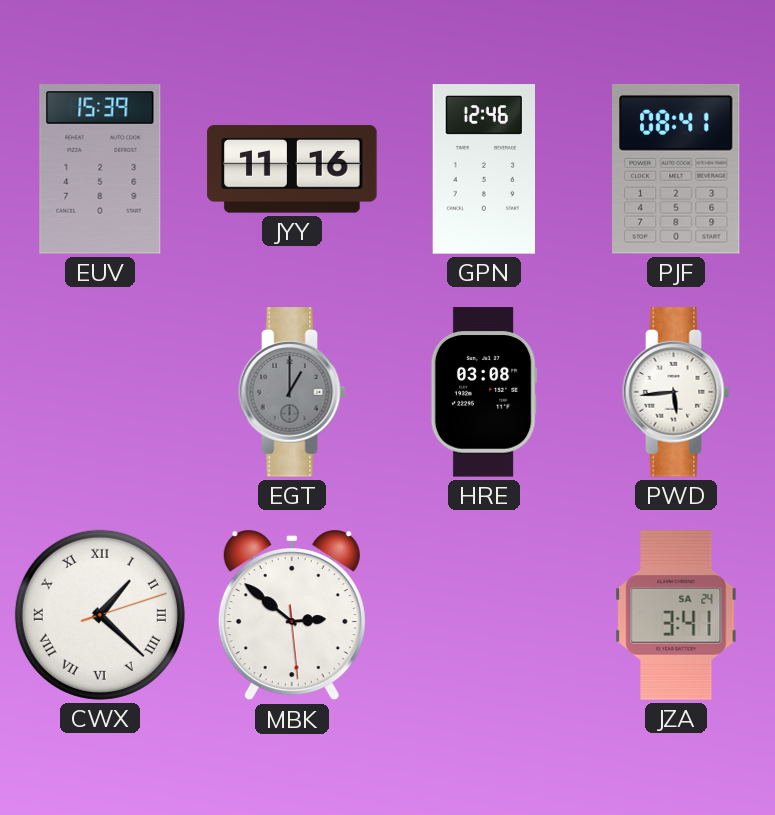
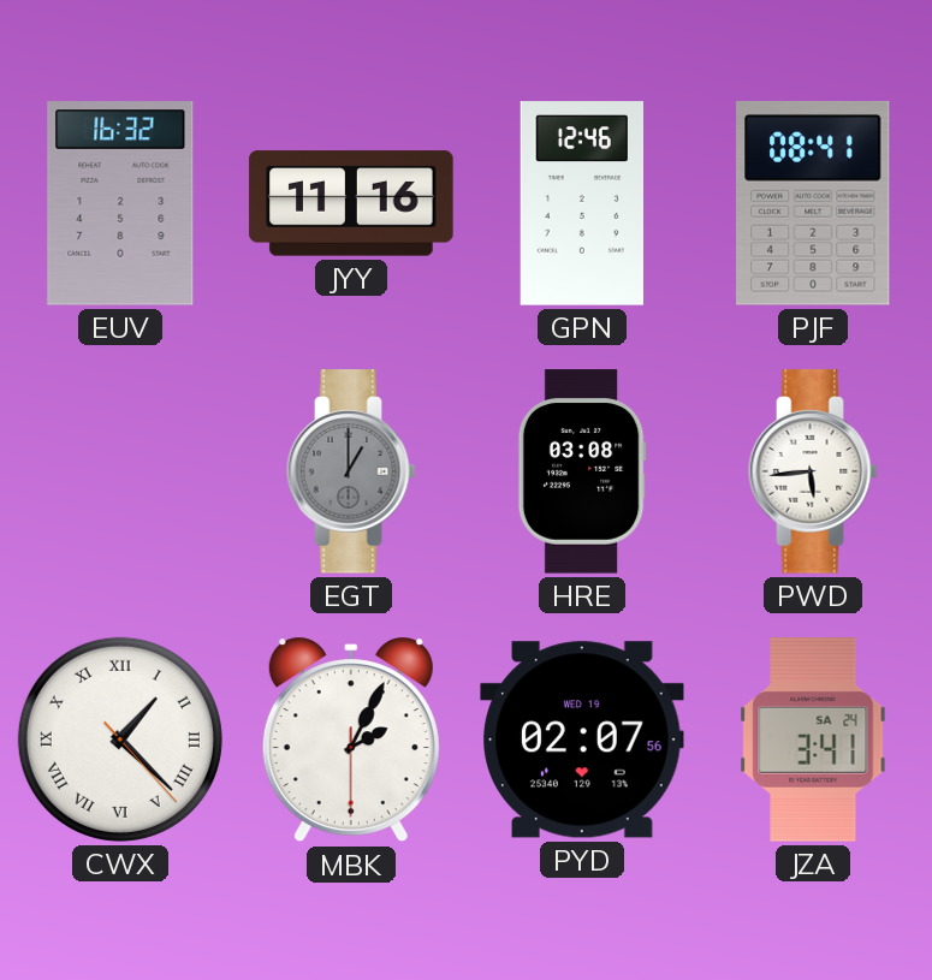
EUV: 15:39 -> 16:32 (120, 203)
CWX: 1:22:12 -> 1:22:23 (120, 740)
MBK: 2:51 -> 2:04 (351, 740)
PYD: none -> 02:07 (582, 740)
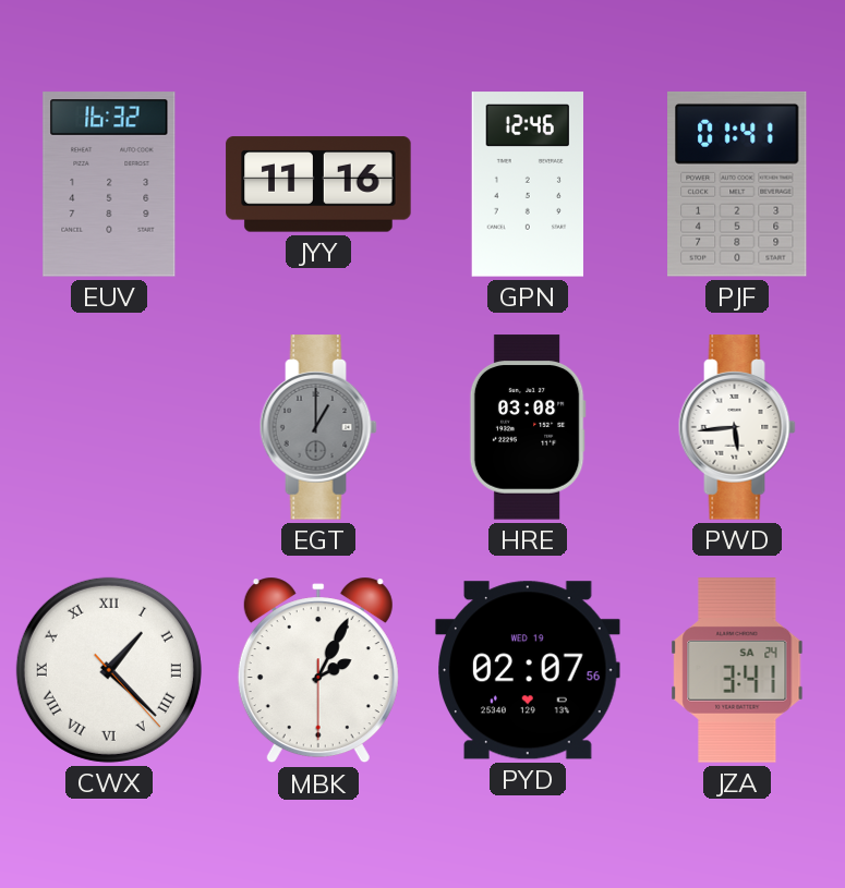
PJF: 08:41 -> 01:41 (737, 184)
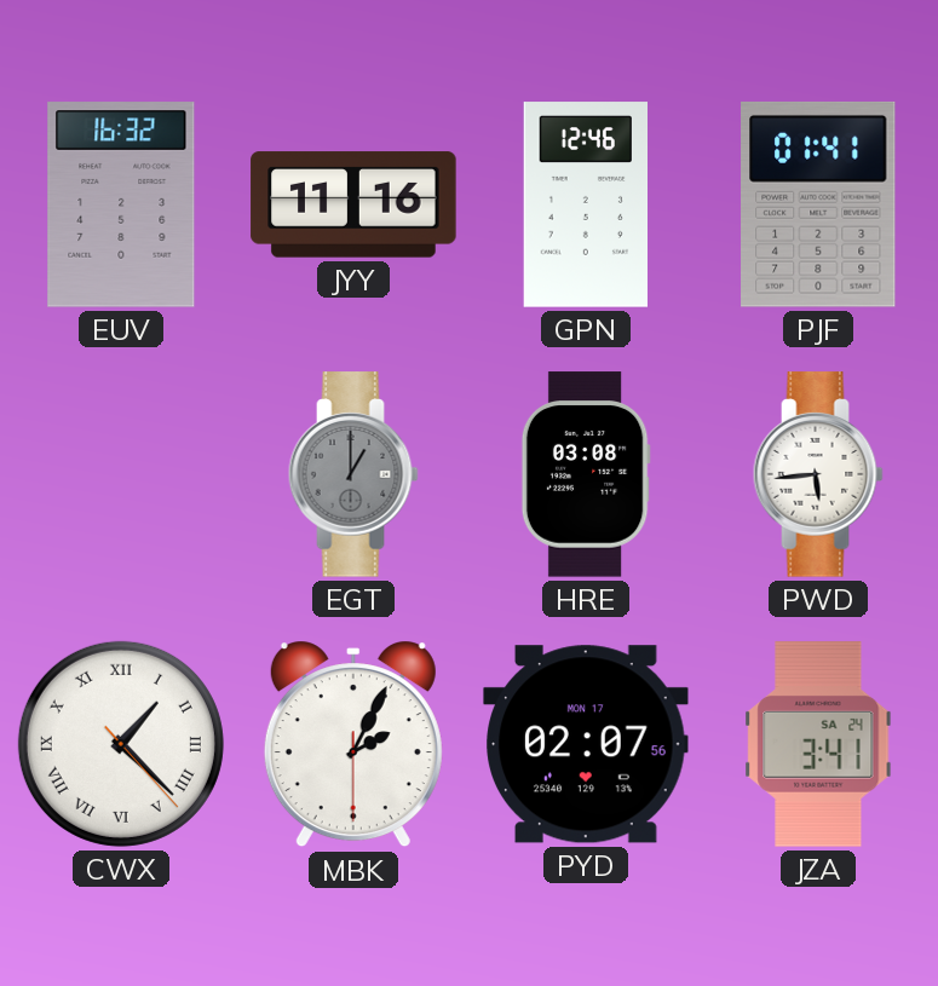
PYD date: WED 19 -> MON 17 (586, 744)
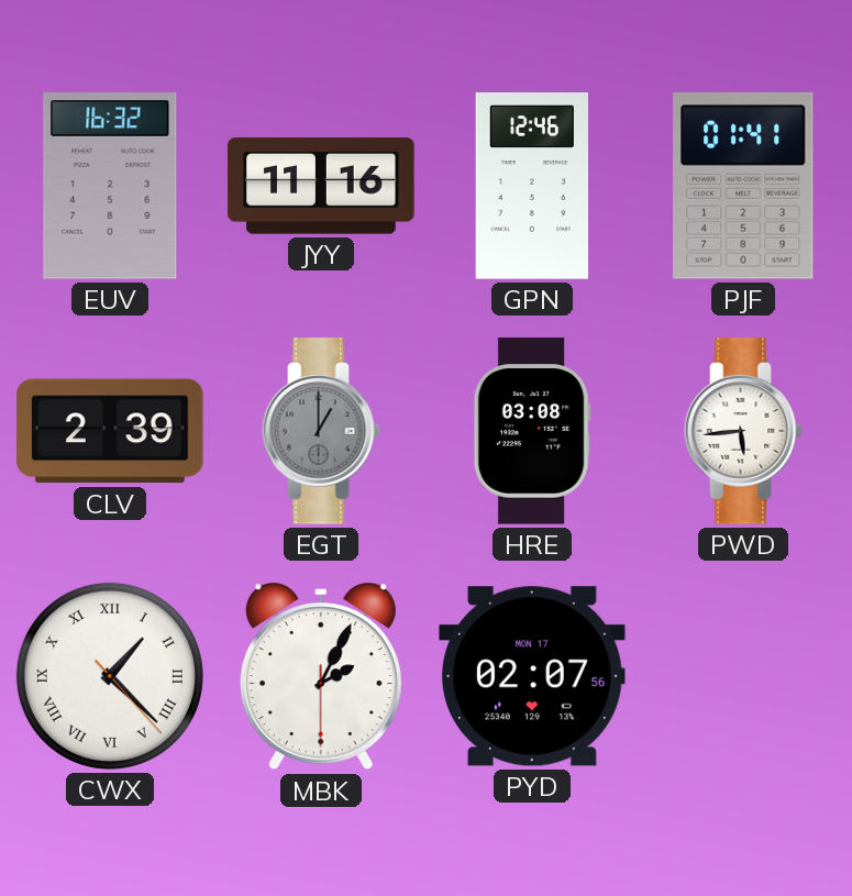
CLV: none -> 2:39 (110, 431)
JZA: 3:41 -> none (818, 744)
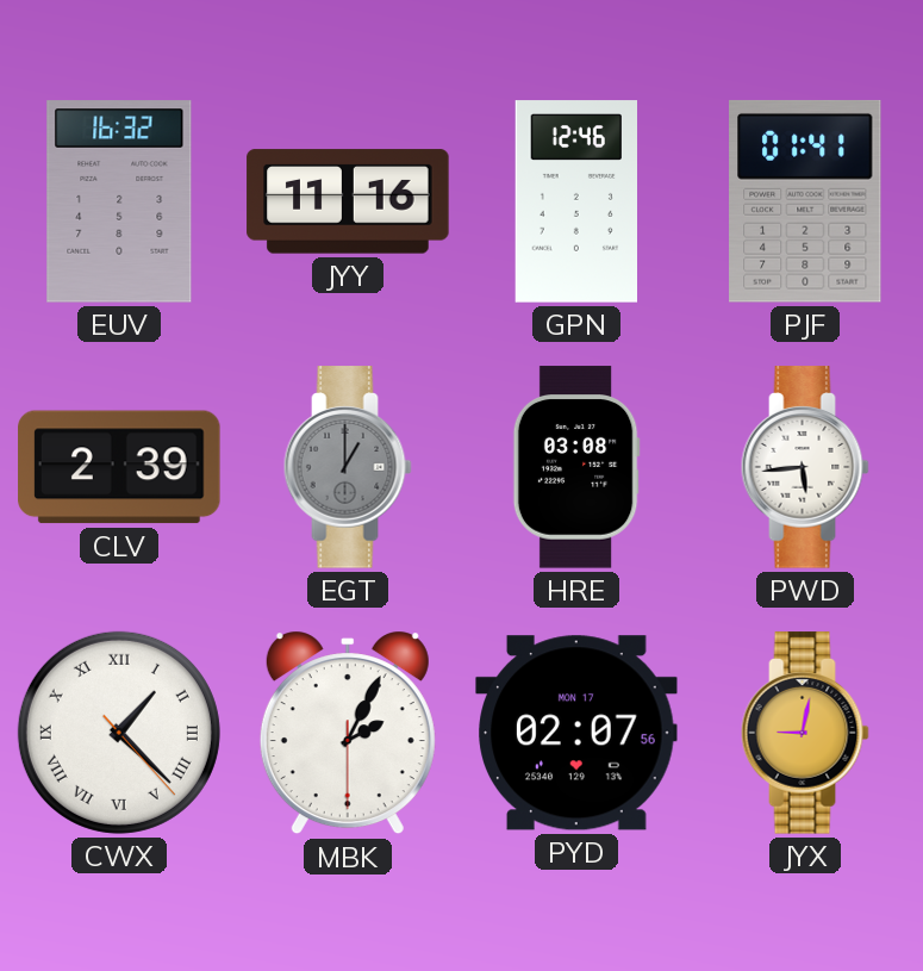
JYX: none -> 9:02 (805, 733)
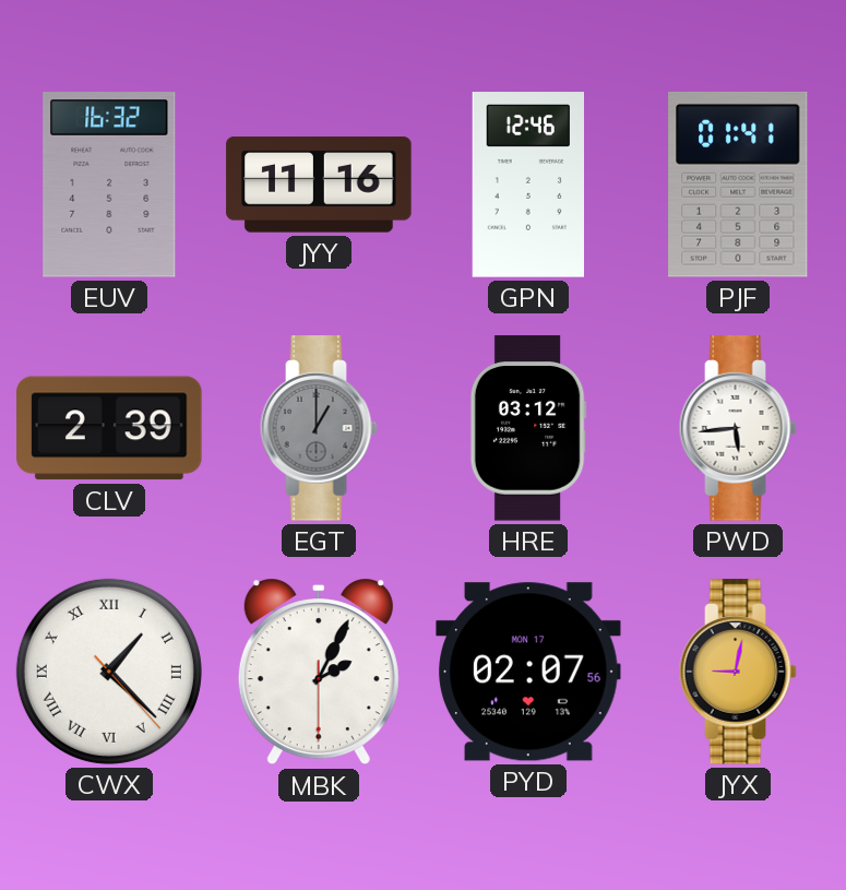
HRE: 03:08 -> 03:12 (528, 428)
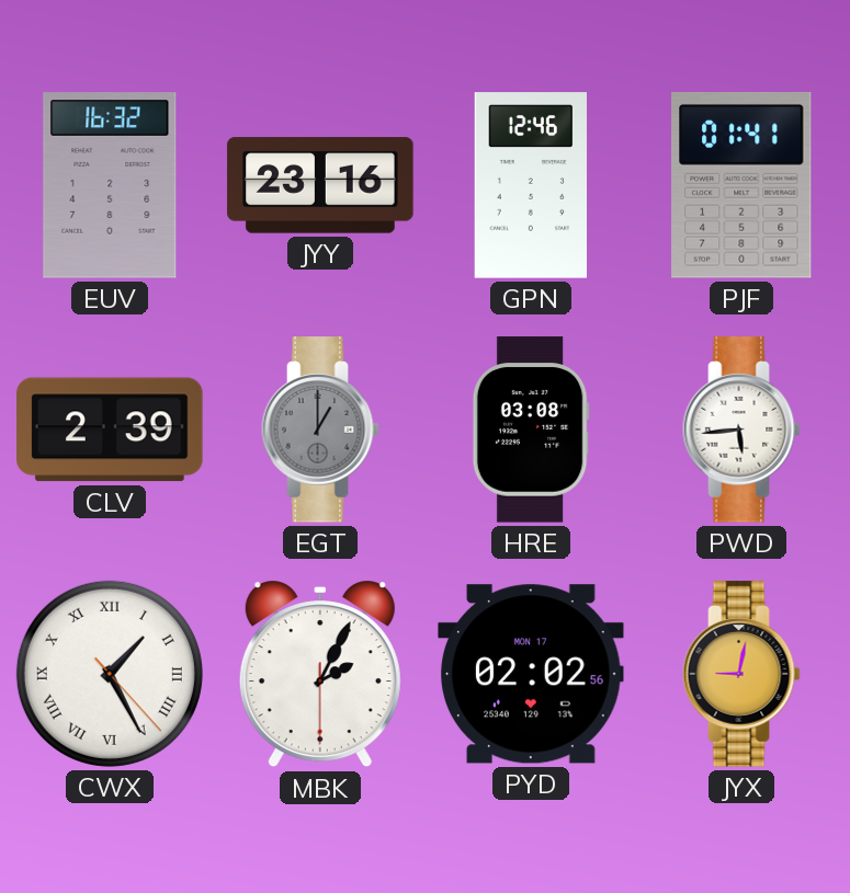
JYY: 11:16 -> 23:16 (320, 185)
HRE: 03:12 -> 03:08 (531, 430)
CWX: 1:22 -> 1:25 (110, 674)
PYD: 02:07 -> 02:02 (531, 674)
